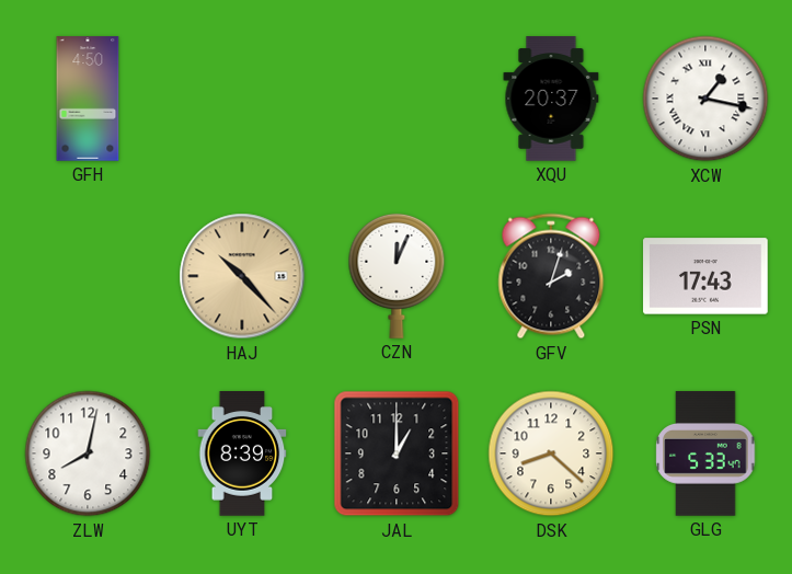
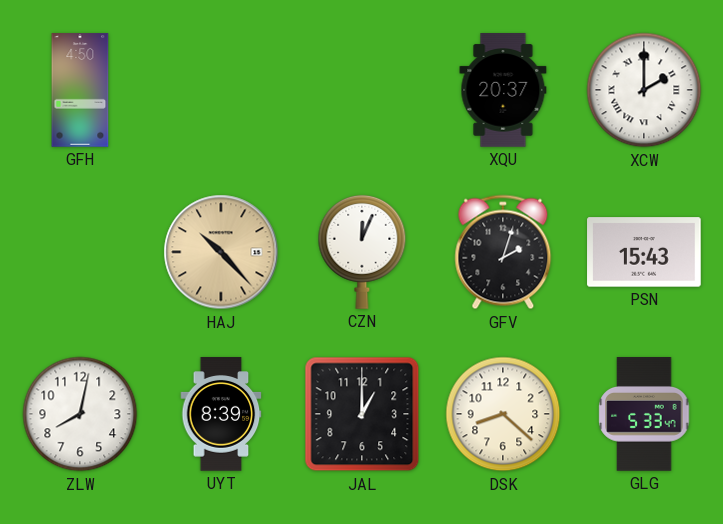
XCW: 1:17 -> 2:00 (644, 90)
PSN: 17:43 -> 15:43 (644, 252)
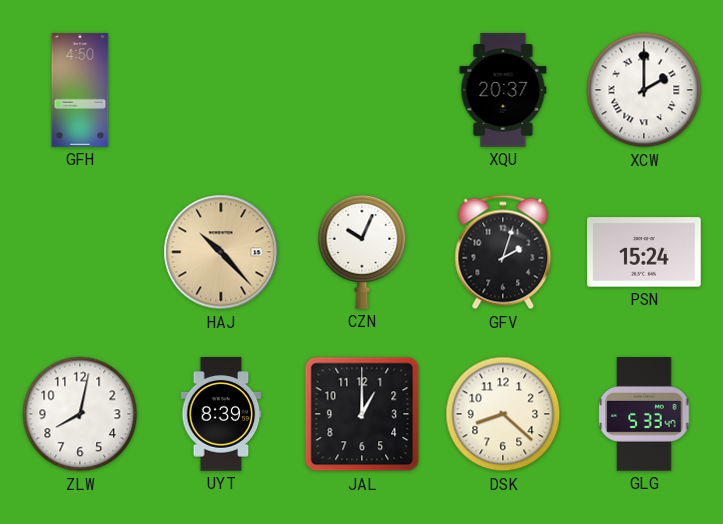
CZN: 12:04 -> 10:04 (362, 252)
PSN: 15:43 -> 15:24 (644, 252)
